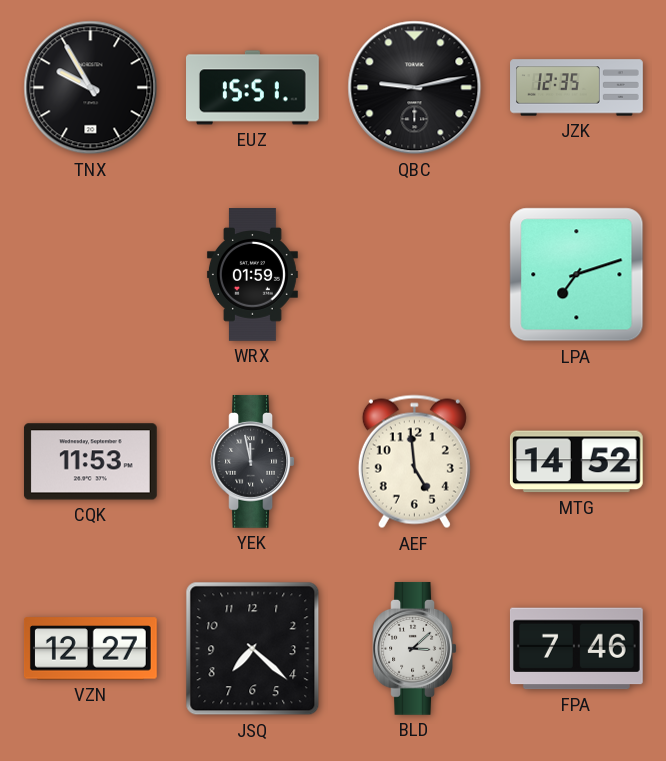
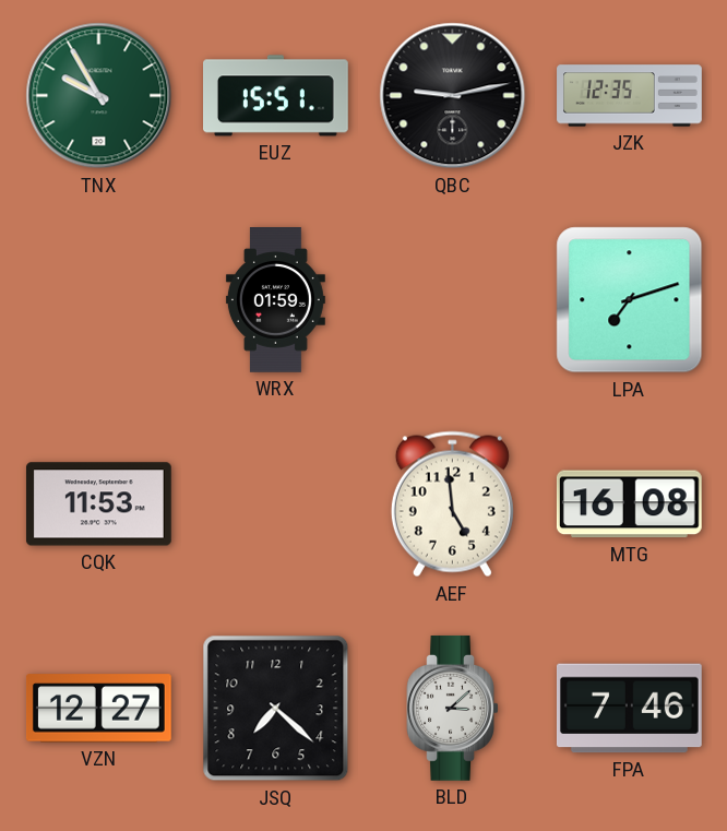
TNX dial: black -> green (99, 96)
YEK: 11:58 -> none (253, 461)
MTG: 14:52 -> 16:08 (629, 504)
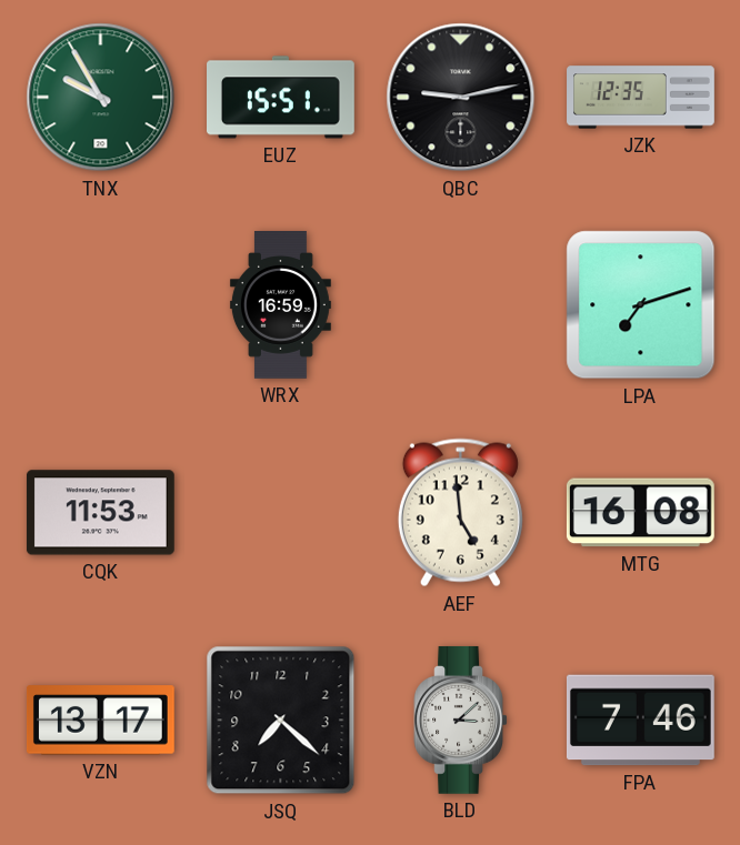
WRX: 01:59 -> 16:59 (280, 305)
VZN: 12:27 -> 13:17 (100, 721)
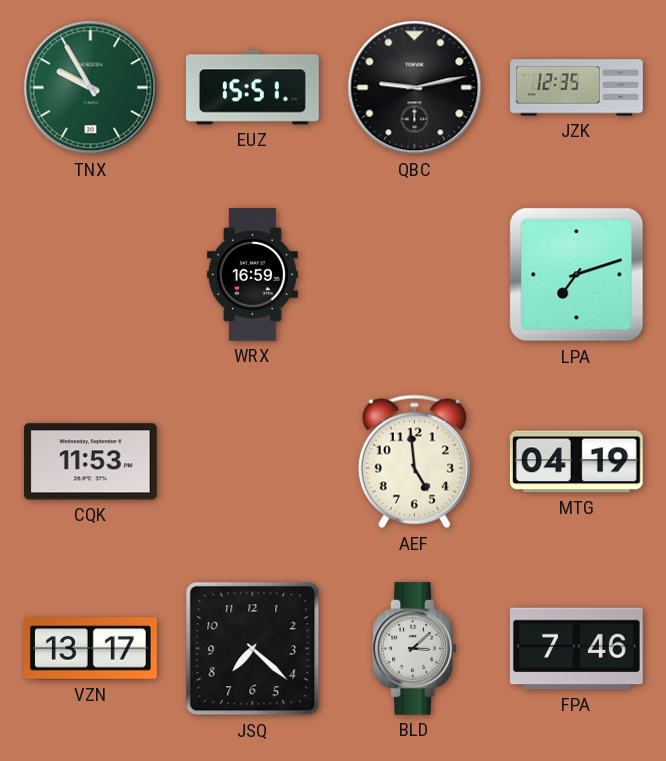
MTG: 16:08 -> 04:19 (576, 462)
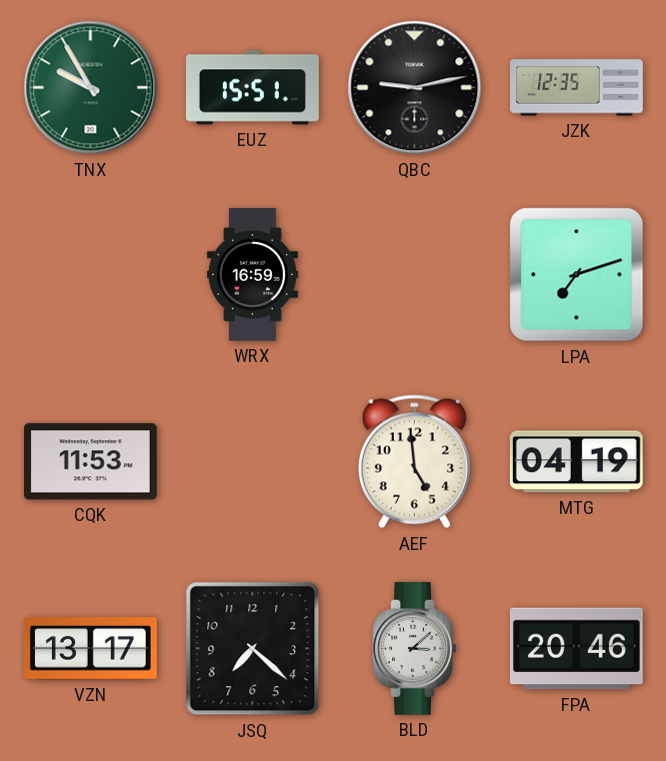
FPA: 7:46 -> 20:46 (576, 649)
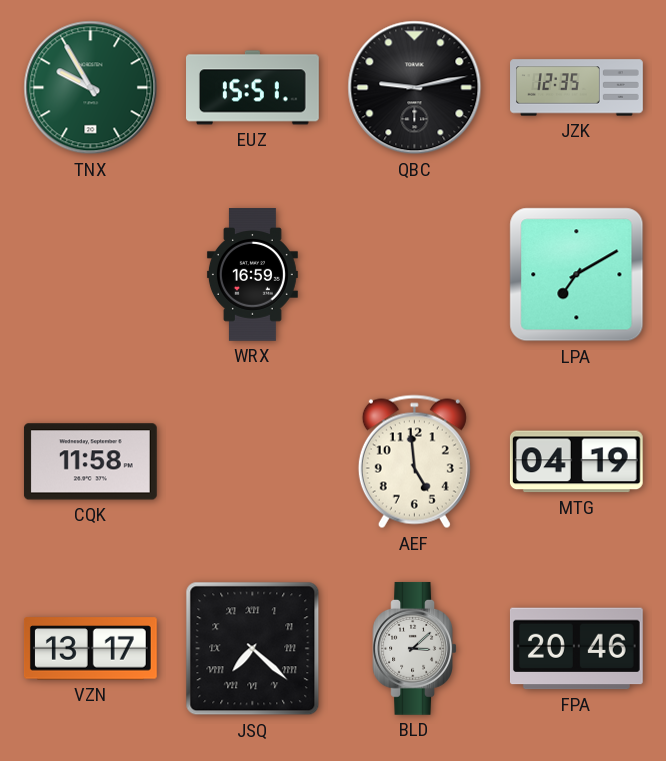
LPA: 7:12 -> 7:10 (577, 275)
CQK: 11:53 -> 11:58 (90, 462)
JSQ numerals: Arabic -> Roman (253, 649)
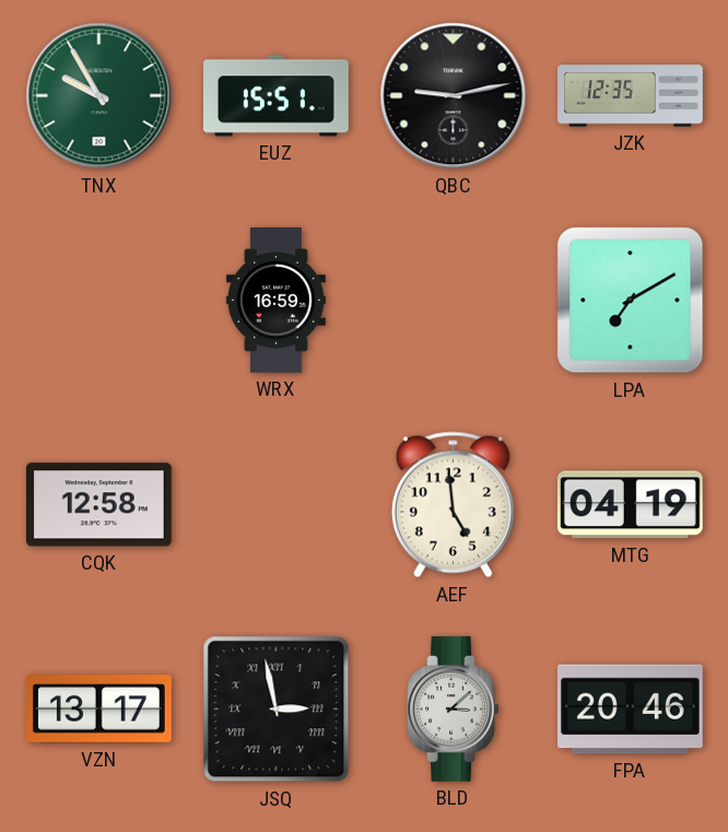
CQK: 11:58 -> 12:58 (98, 505)
JSQ: 7:22 -> 2:58 (277, 710)
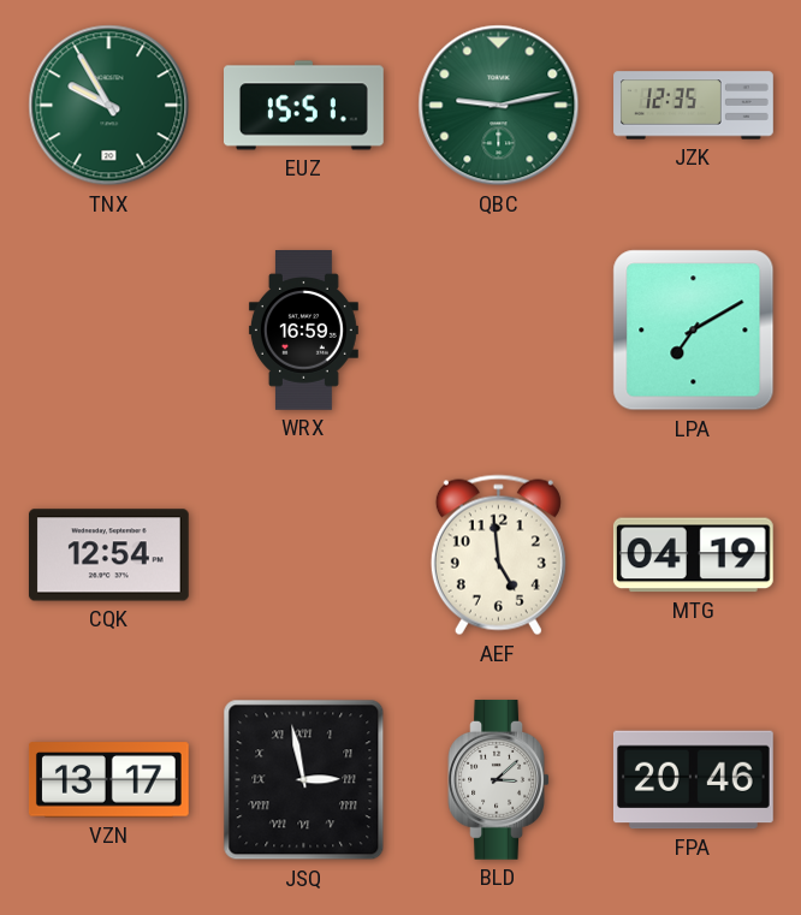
QBC dial: black -> green (499, 106)
CQK: 12:58 -> 12:54 (108, 555)
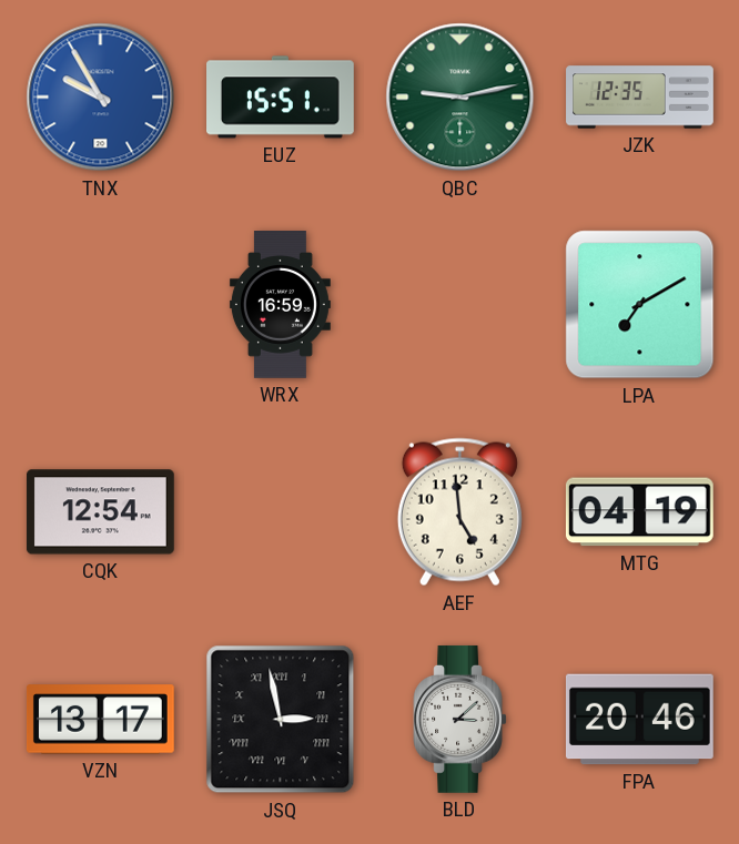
TNX dial: green -> blue (101, 98)
